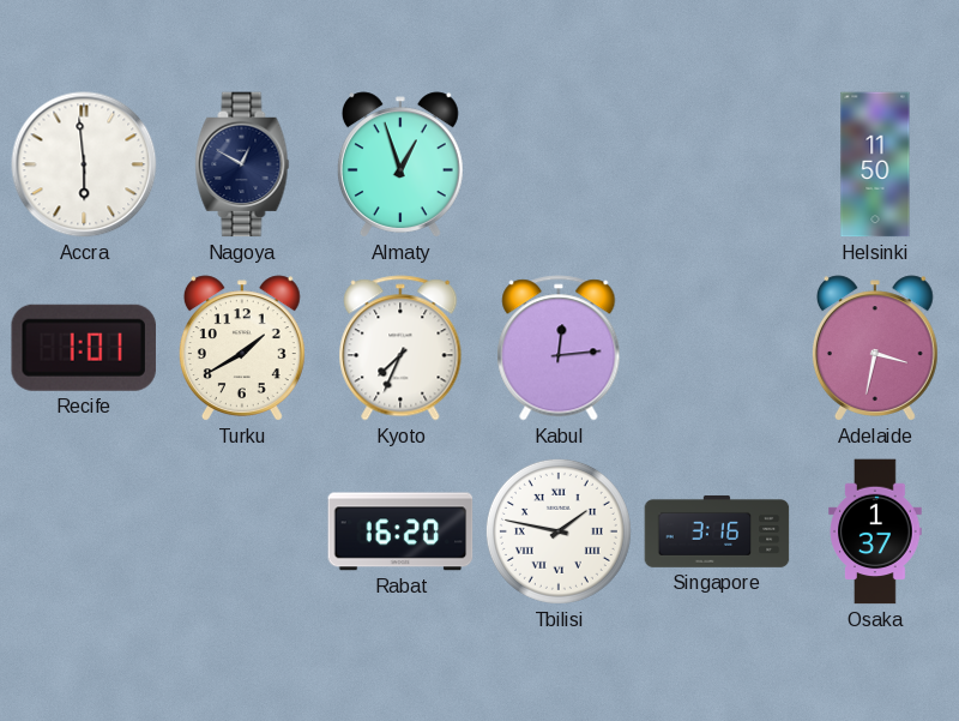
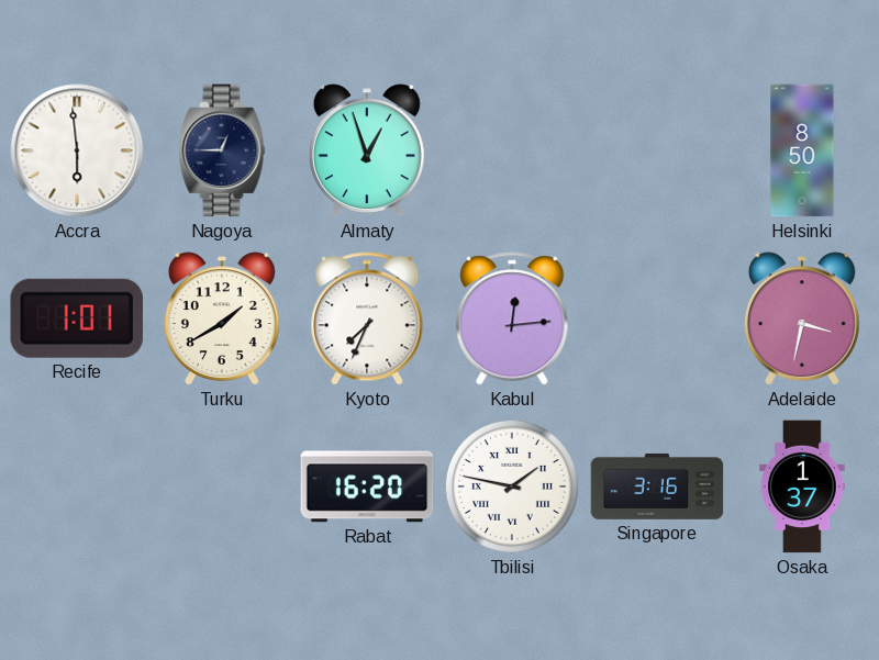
Nagoya: 12:50 -> 12:45 (222, 150)
Helsinki: 11:50 -> 8:50 (802, 150)
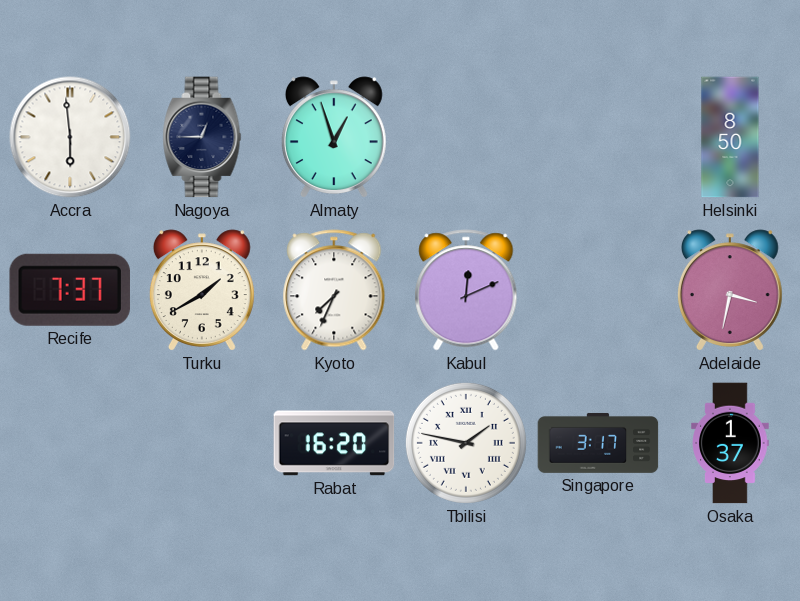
Recife: 1:01 -> 7:37 (70, 290)
Kabul: 12:14 -> 12:11 (466, 290)
Singapore: 3:16 -> 3:17 (598, 443)
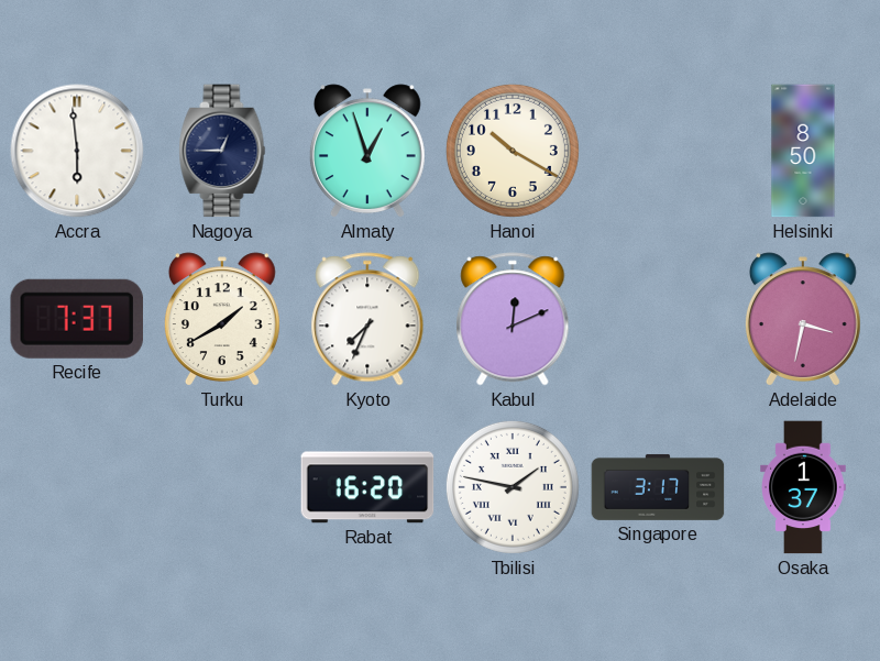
Hanoi: none -> 10:20 (513, 151)
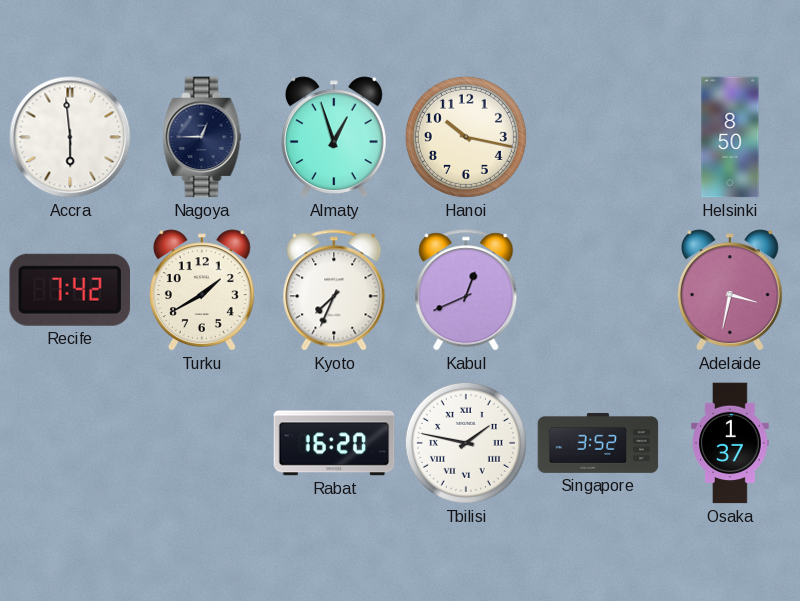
Hanoi: 10:20 -> 10:17 (466, 137)
Recife: 7:37 -> 7:42 (70, 290)
Kabul: 12:11 -> 12:41 (466, 290)
Singapore: 3:17 -> 3:52 (598, 443)
